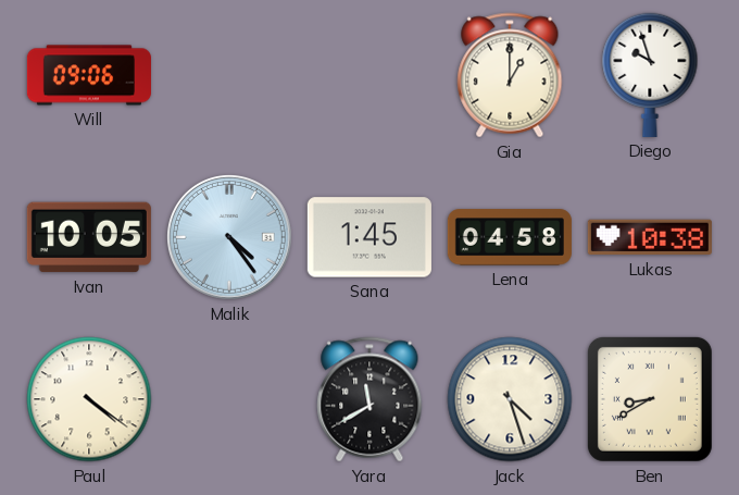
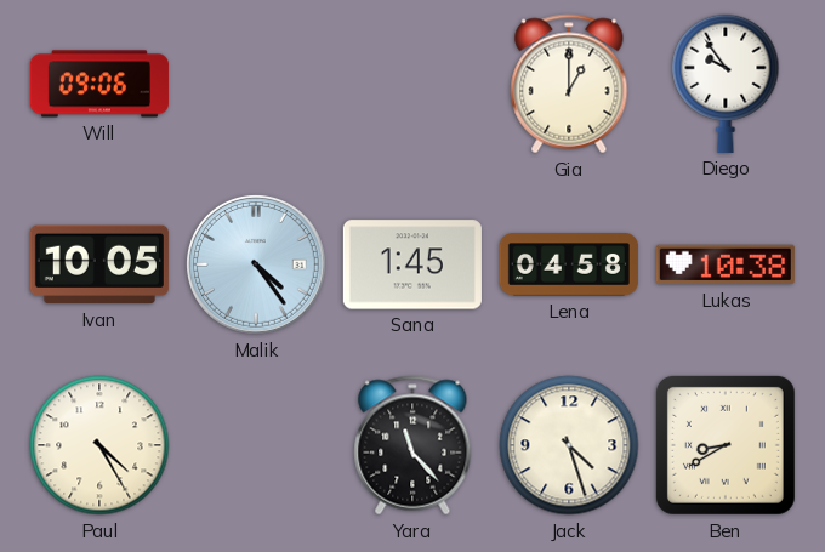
Diego: 9:57 -> 9:54 (726, 84)
Paul: 4:21 -> 4:25 (99, 445)
Yara: 11:40 -> 11:23 (412, 445)
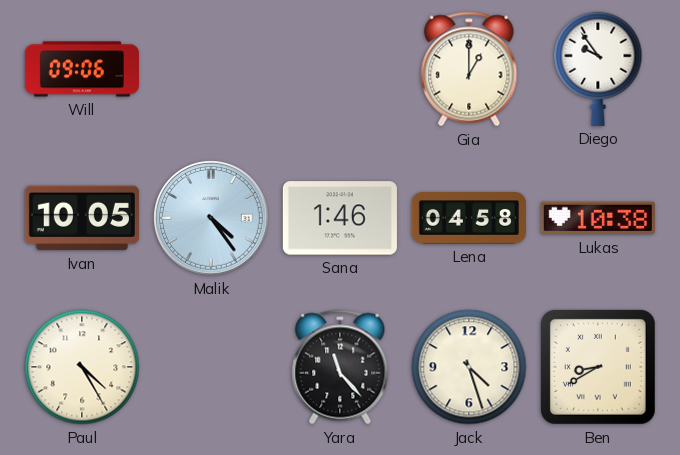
Sana: 1:45 -> 1:46 (340, 218)
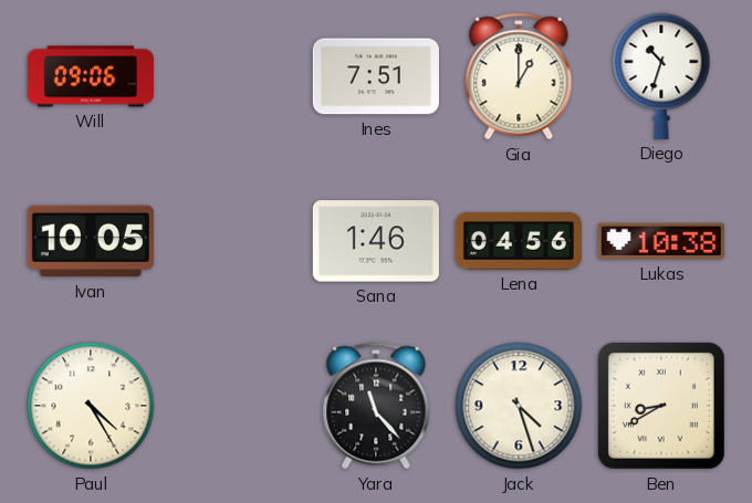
Ines: none -> 7:51 (376, 76)
Diego: 9:54 -> 10:33 (661, 76)
Malik: 4:24 -> none (211, 218)
Lena: 04:58 -> 04:56 (519, 241)
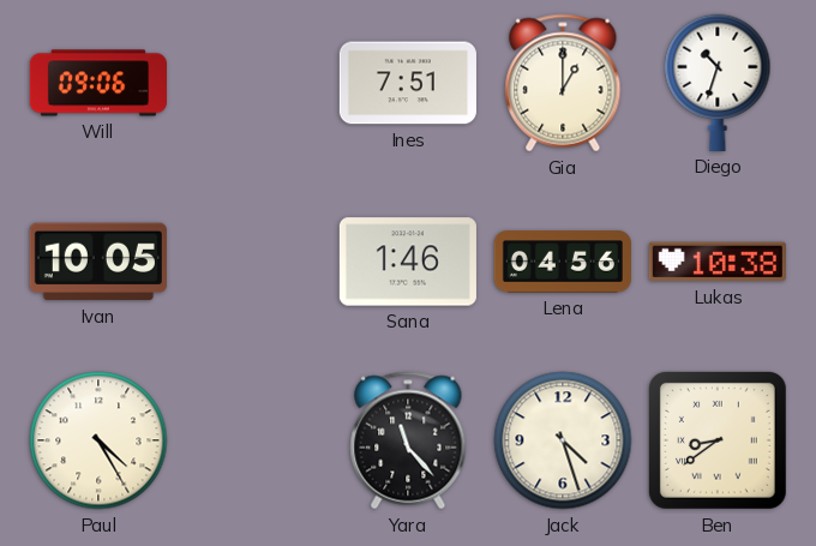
Ben: 8:40 -> 8:39 (718, 440)
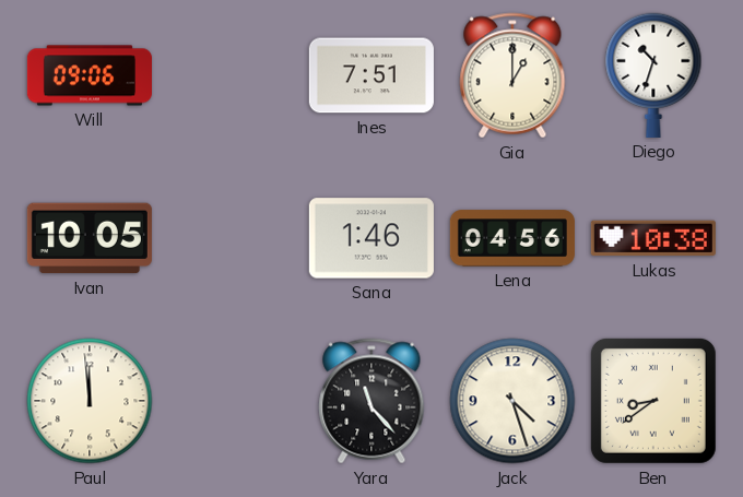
Paul: 4:25 -> 11:59 (90, 401)
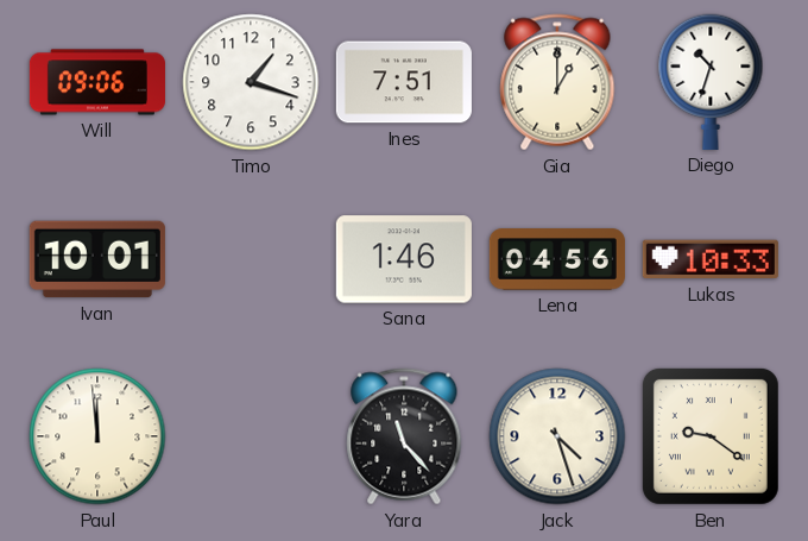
Timo: none -> 1:18 (251, 82)
Ivan: 10:05 -> 10:01 (97, 259)
Lukas: 10:38 -> 10:33 (711, 259)
Ben: 8:39 -> 9:21 (711, 436)
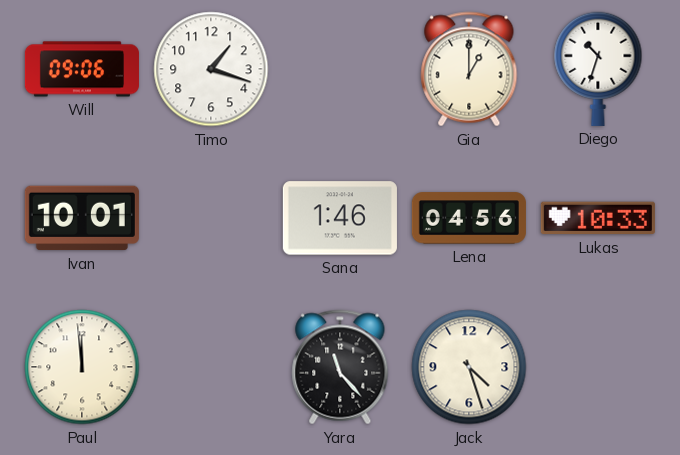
Ines: 7:51 -> none (404, 82)
Ben: 9:21 -> none (711, 436)
